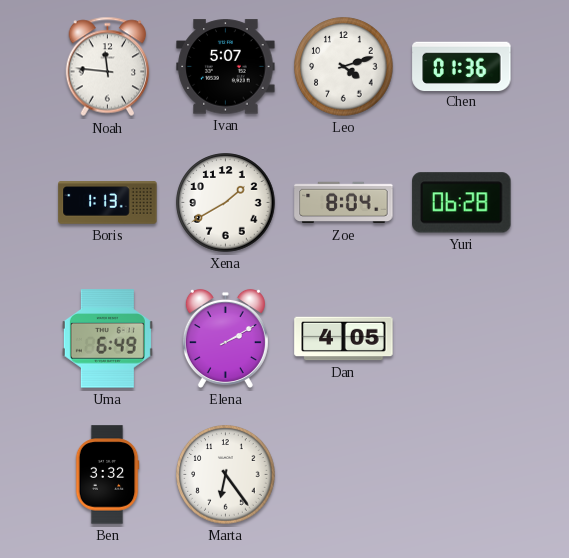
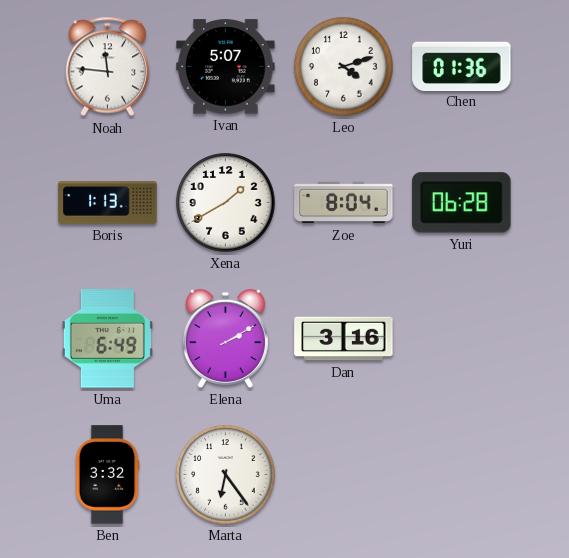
Dan: 4:05 -> 3:16 (344, 339)
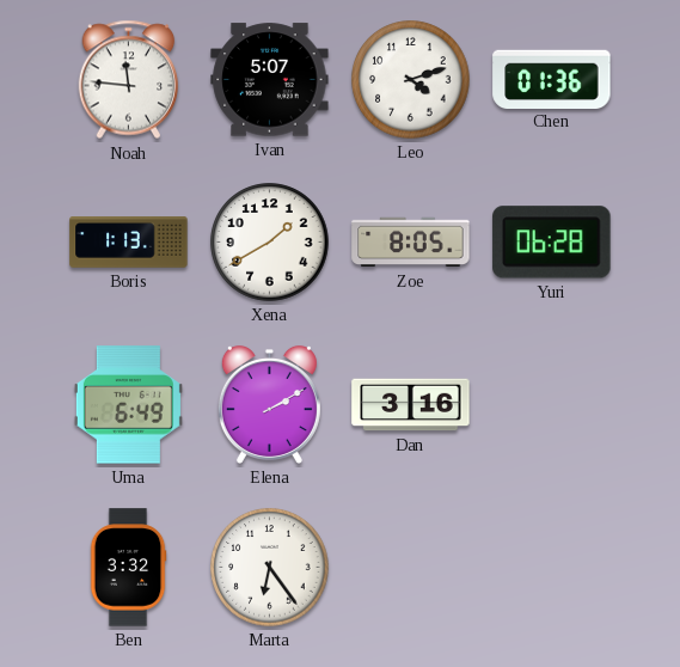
Zoe: 8:04 -> 8:05 (411, 243)
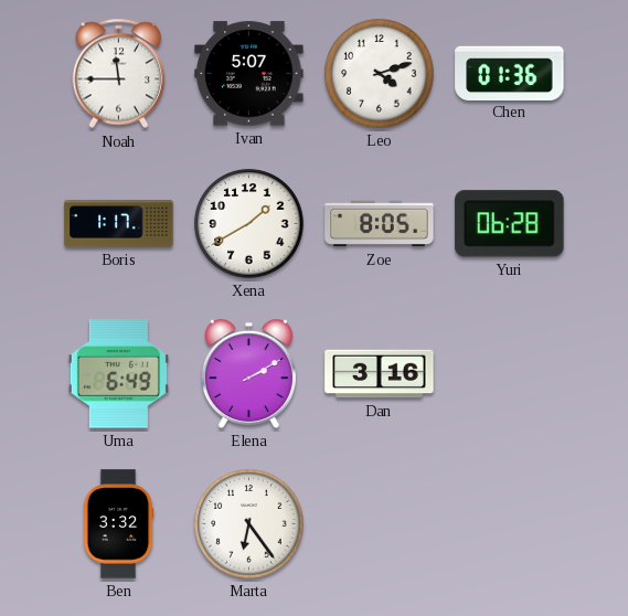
Noah: 11:46 -> 11:45 (119, 74)
Boris: 1:13 -> 1:17 (119, 224)
